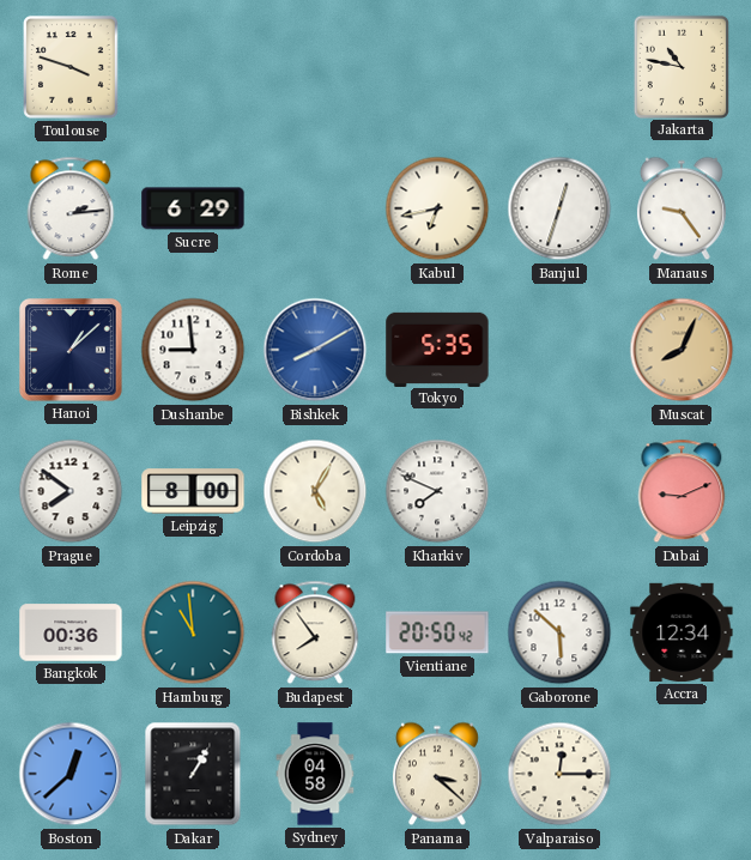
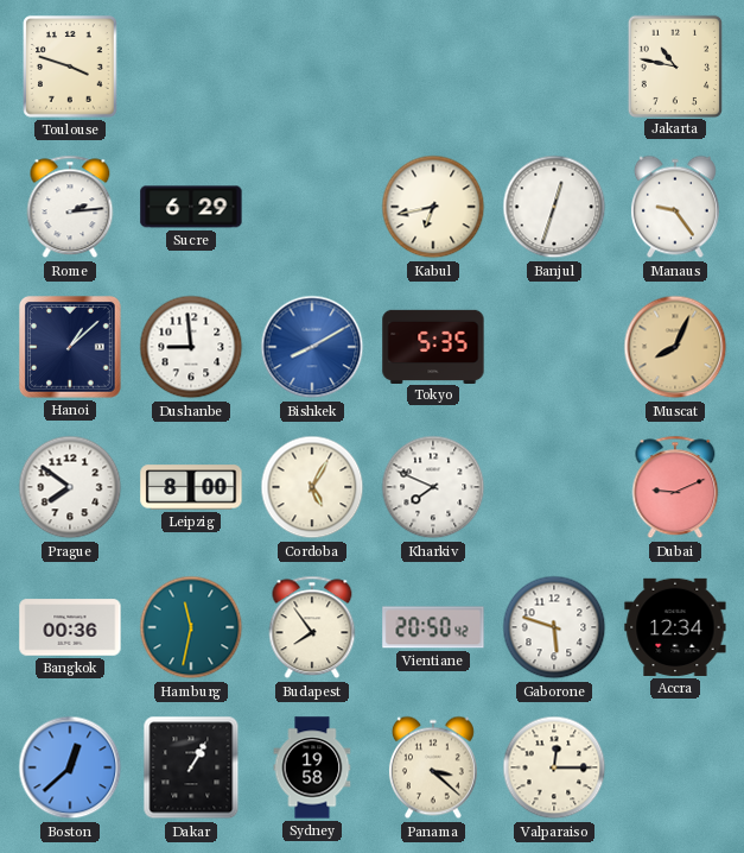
Hamburg: 10:59 -> 11:32 (191, 627)
Gaborone: 5:52 -> 5:48 (554, 627)
Sydney: 04:58 -> 19:58 (312, 767)
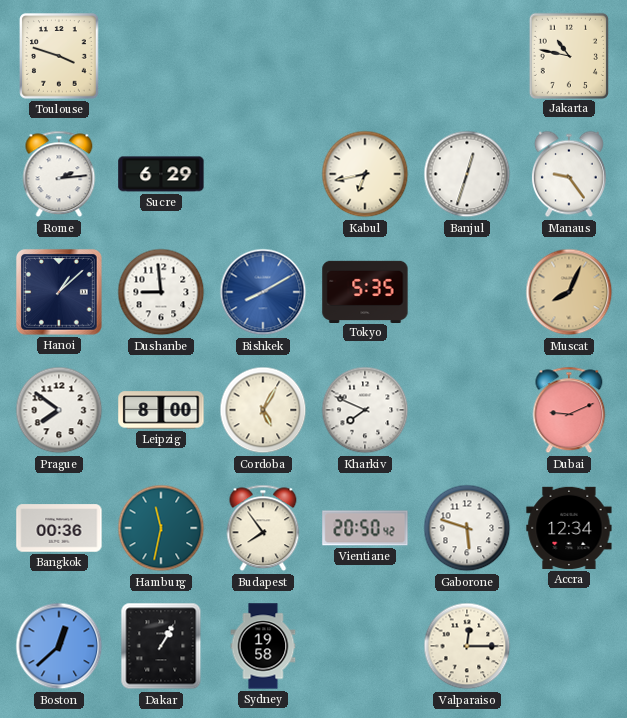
Panama: 3:22 -> none (433, 767)
